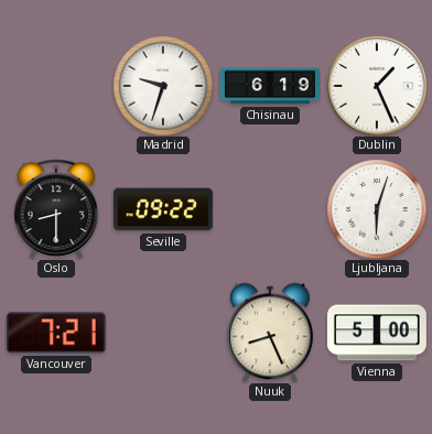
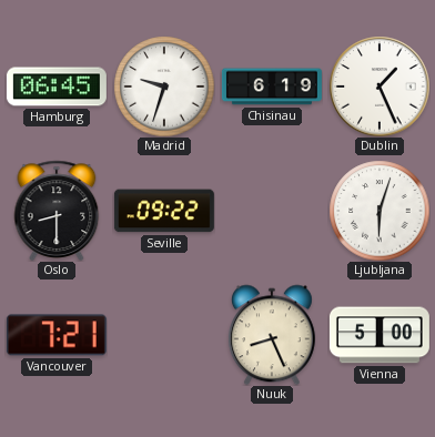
Hamburg: none -> 06:45 (57, 87)
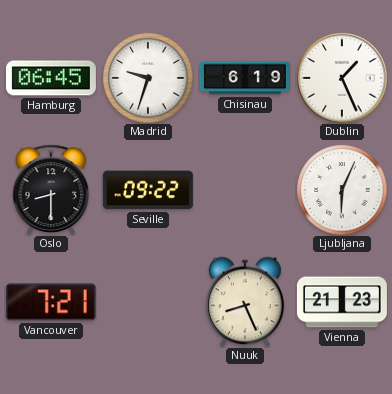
Ljubljana: 6:03 -> 6:04 (342, 190)
Vienna: 5:00 -> 21:23 (342, 302)
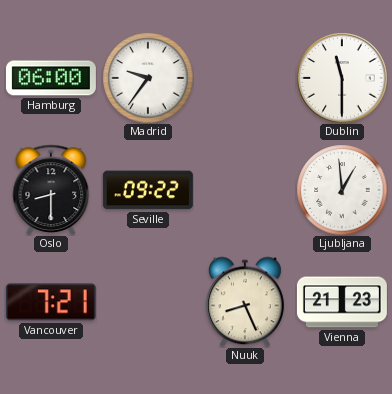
Hamburg: 06:45 -> 06:00 (51, 78)
Madrid: 9:33 -> 9:36 (148, 78)
Chisinau: 6:19 -> none (245, 78)
Dublin: 1:26 -> 11:30 (342, 78)
Ljubljana: 6:04 -> 12:59 (342, 190)
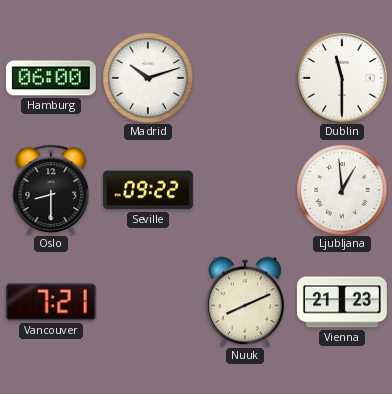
Madrid: 9:36 -> 10:12 (148, 78)
Nuuk: 8:26 -> 8:11 (245, 302)
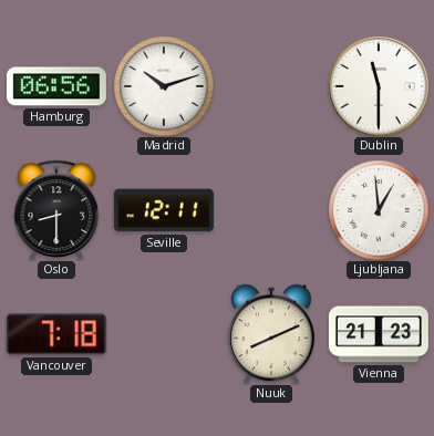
Hamburg: 06:00 -> 06:56 (56, 86)
Seville: 09:22 -> 12:11 (164, 210)
Vancouver: 7:21 -> 7:18 (56, 334)
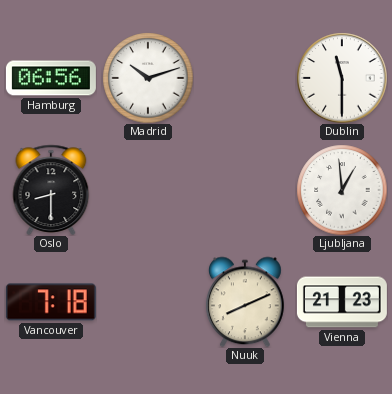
Seville: 12:11 -> none (164, 210)
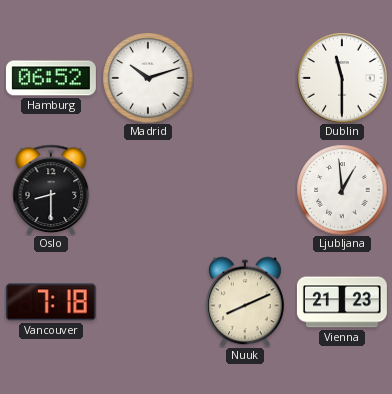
Hamburg: 06:56 -> 06:52 (51, 78)
